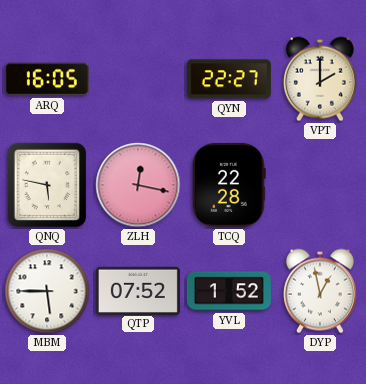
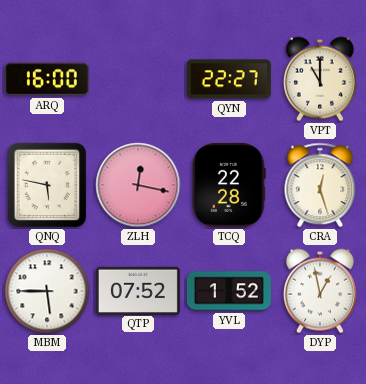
ARQ: 16:05 -> 16:00 (47, 79)
VPT: 2:00 -> 11:00 (320, 79)
CRA: none -> 12:27 (320, 185)
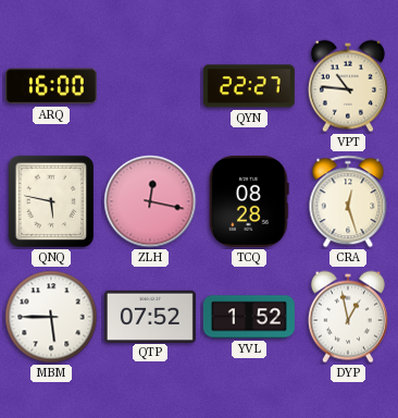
VPT: 11:00 -> 10:46 (348, 86)
TCQ: 22:28 -> 08:28 (249, 201)
